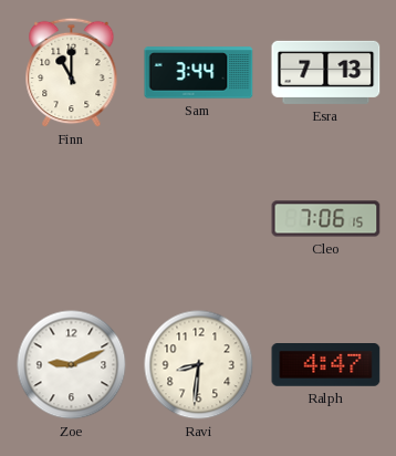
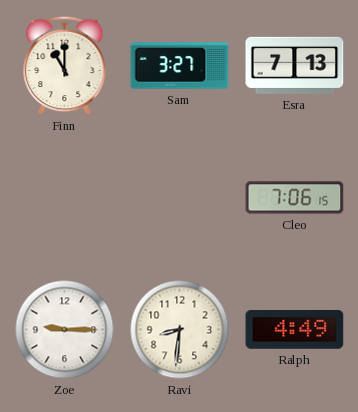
Sam: 3:44 -> 3:27 (180, 66)
Zoe: 9:11 -> 9:15 (65, 330)
Ralph: 4:47 -> 4:49 (295, 330)
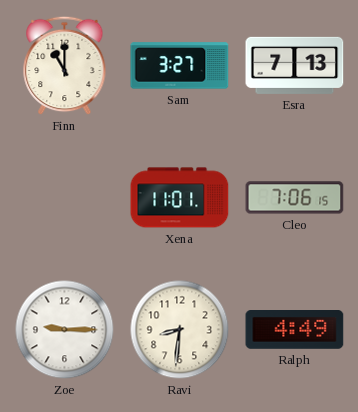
Xena: none -> 11:01 (180, 198)
